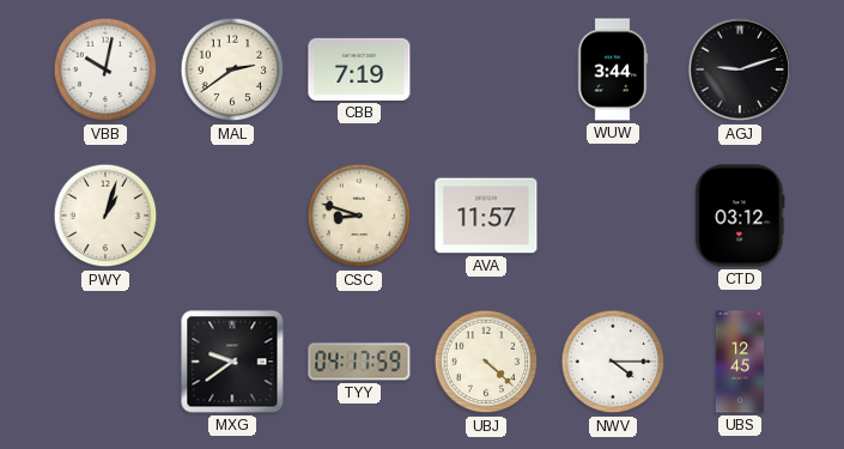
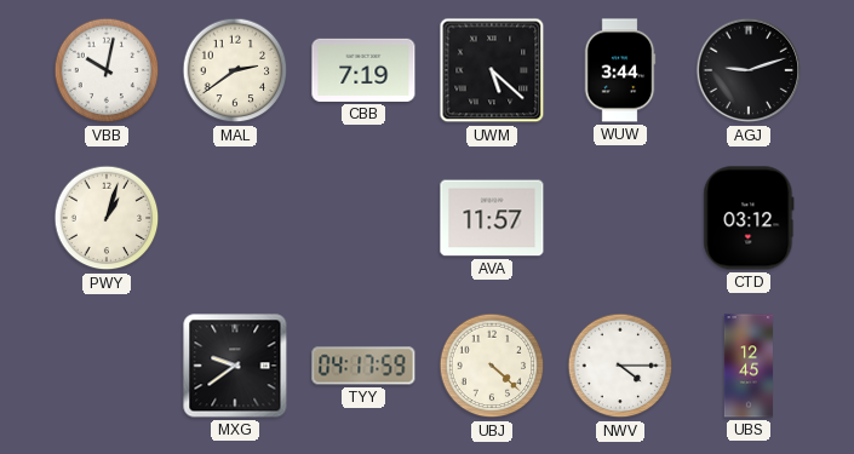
UWM: none -> 5:22 (492, 70)
CSC: 8:48 -> none (359, 216)
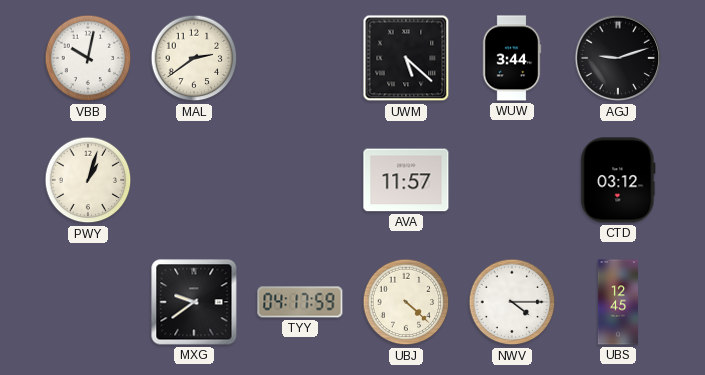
CBB: 7:19 -> none (363, 70)
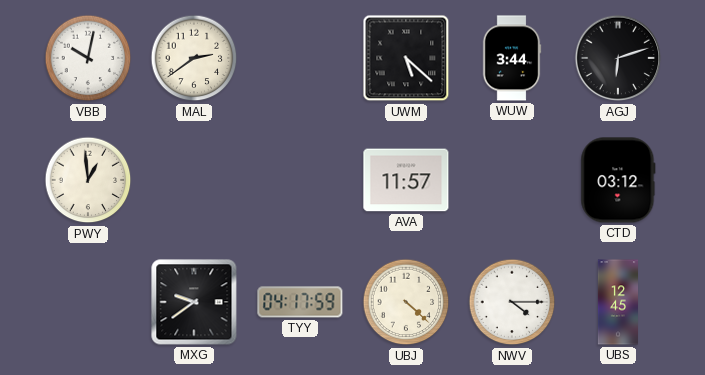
AGJ: 9:12 -> 6:12 (618, 58)
PWY: 1:03 -> 12:59 (88, 180)
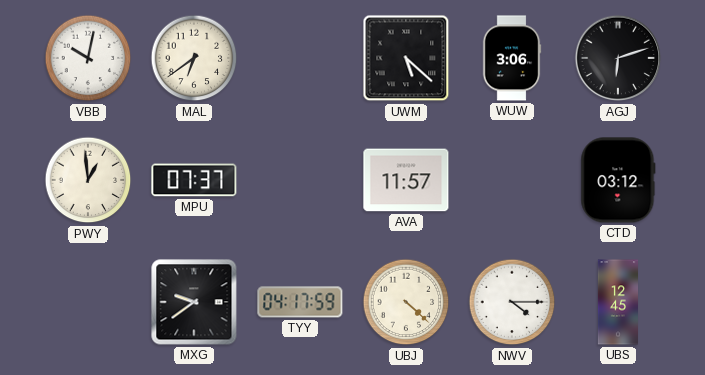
MAL: 2:39 -> 6:39 (194, 58)
WUW: 3:44 -> 3:06 (512, 58)
MPU: none -> 07:37 (194, 180)
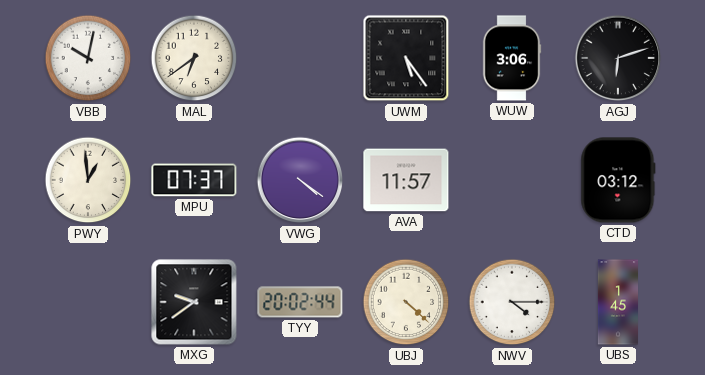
UWM: 5:22 -> 5:24 (406, 58)
VWG: none -> 4:21 (300, 180)
TYY: 04:17 -> 20:02 (300, 302)
UBS: 12:45 -> 1:45 (617, 302)
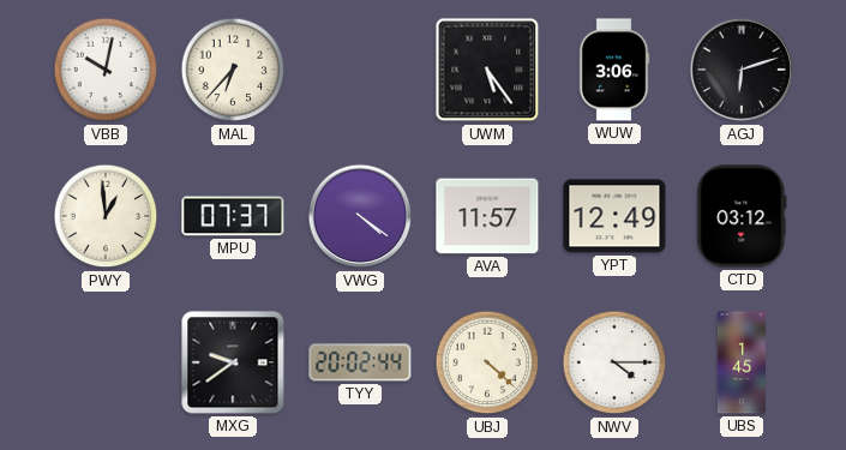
MAL: 6:39 -> 6:37 (233, 70)
YPT: none -> 12:49 (614, 216)
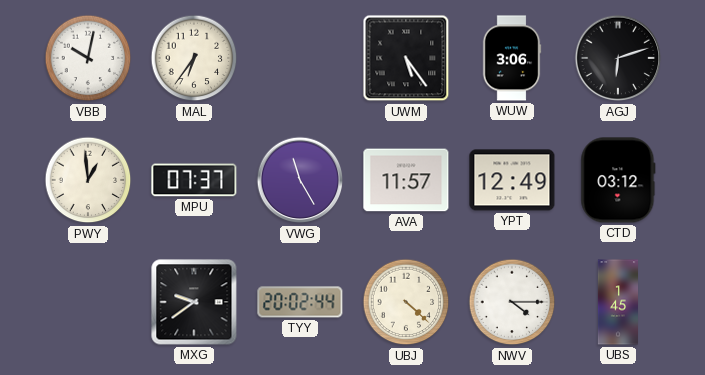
MAL: 6:37 -> 6:36 (194, 58)
VWG: 4:21 -> 11:25 (300, 180)
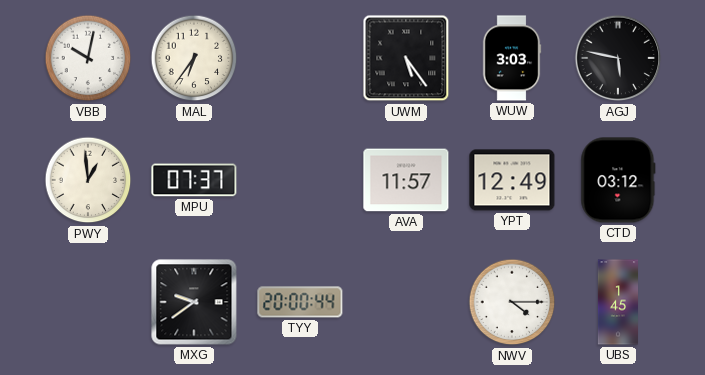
WUW: 3:06 -> 3:03 (512, 58)
AGJ: 6:12 -> 5:47 (618, 58)
VWG: 11:25 -> none (300, 180)
TYY: 20:02 -> 20:00 (300, 302)
UBJ: 4:22 -> none (406, 302)
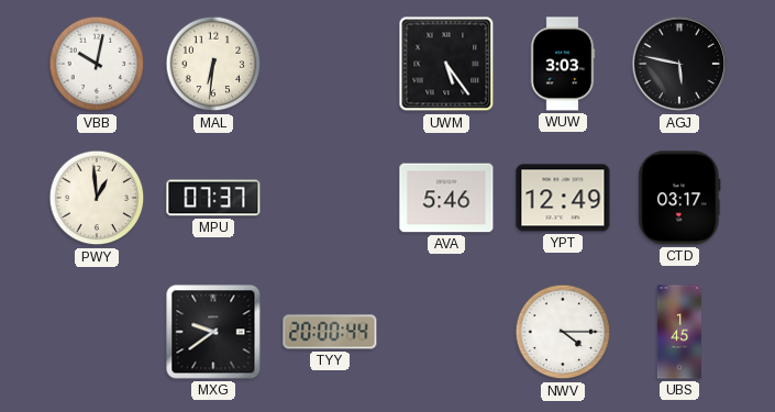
MAL: 6:36 -> 6:31 (213, 64)
AVA: 11:57 -> 5:46 (446, 198)
CTD: 03:12 -> 03:17 (679, 198)
